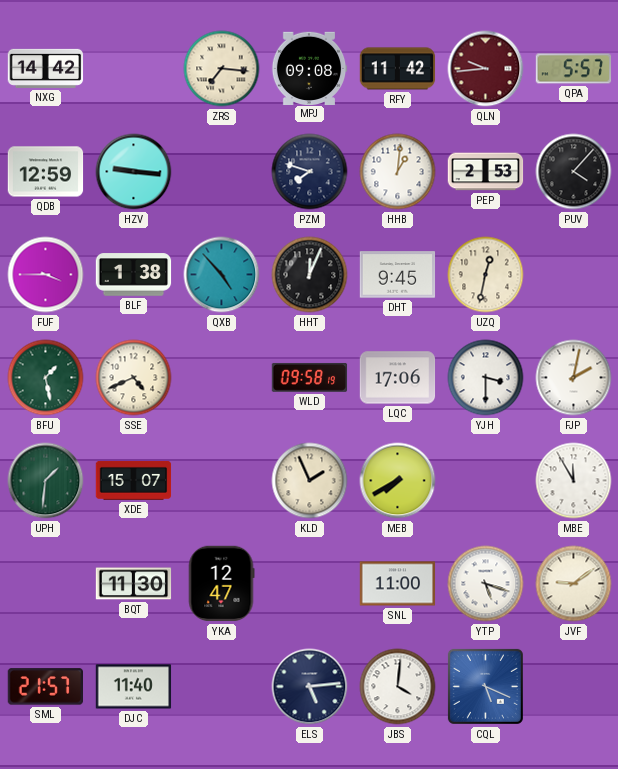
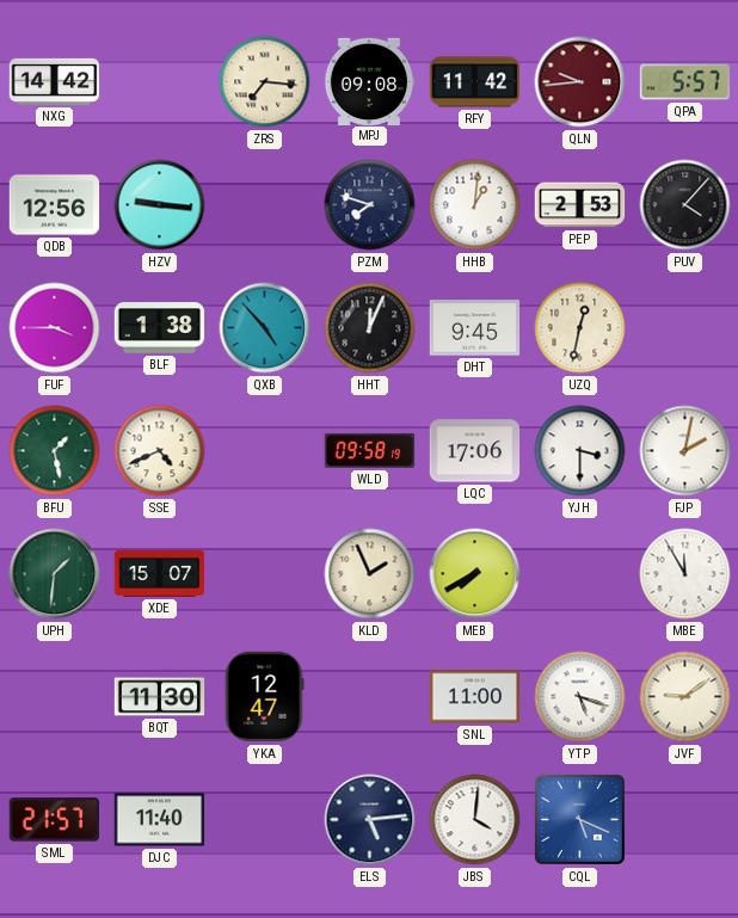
QDB: 12:59 -> 12:56 (55, 205)
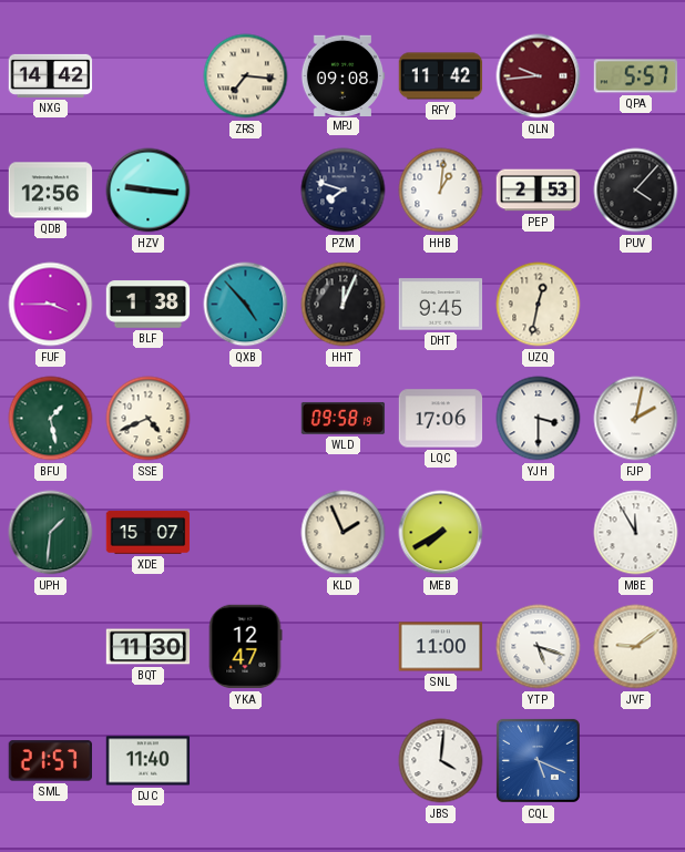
ELS: 5:14 -> none (370, 820)
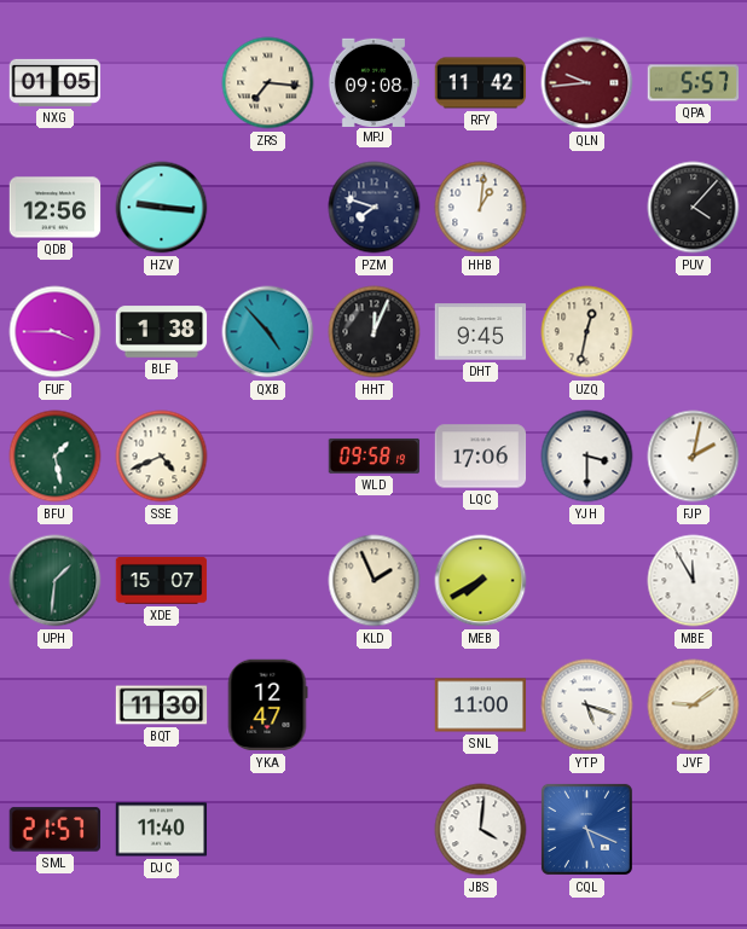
NXG: 14:42 -> 01:05 (56, 82)
PEP: 2:53 -> none (539, 191)
